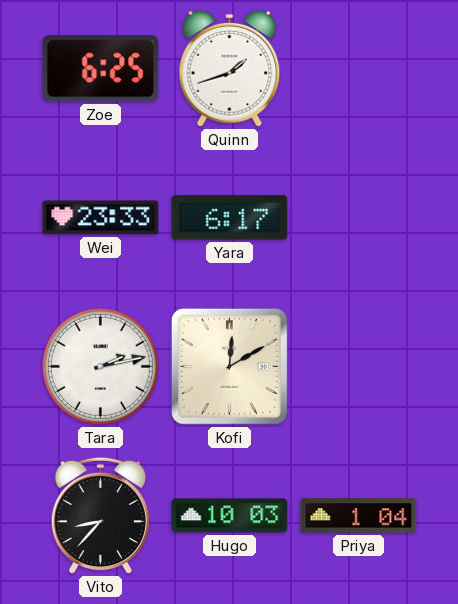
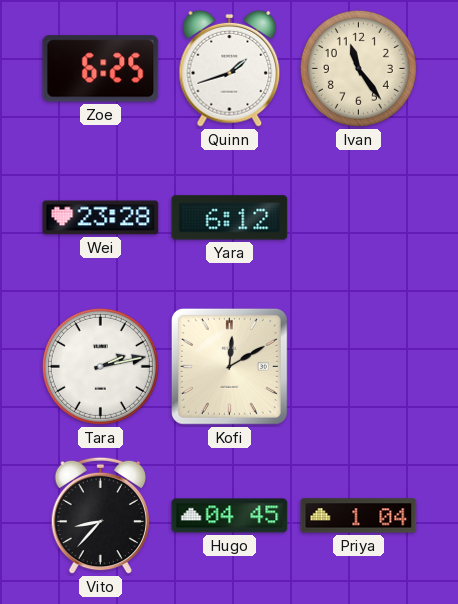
Ivan: none -> 11:24 (358, 68)
Wei: 23:33 -> 23:28 (101, 218)
Yara: 6:17 -> 6:12 (230, 218)
Hugo: 10:03 -> 04:45 (230, 516)
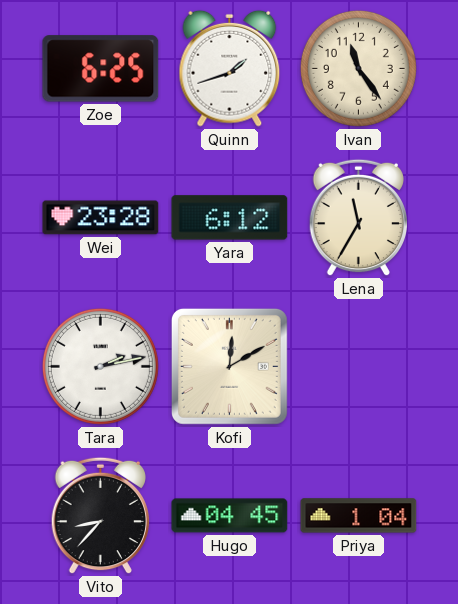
Lena: none -> 11:35 (358, 218)
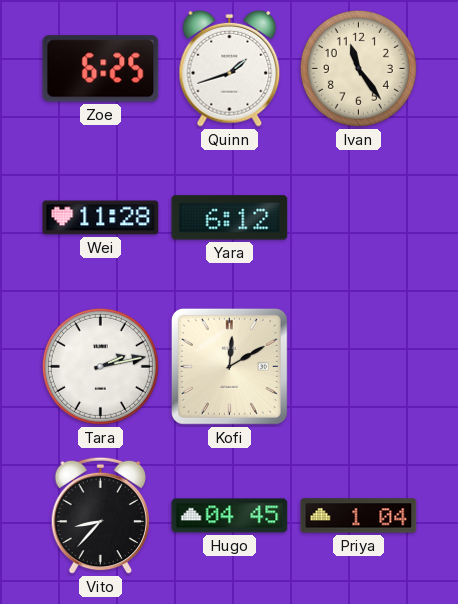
Wei: 23:28 -> 11:28 (101, 218)
Lena: 11:35 -> none (358, 218)
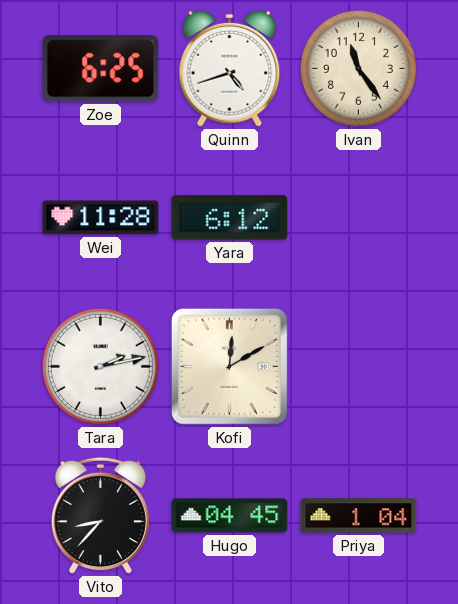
Quinn: 1:42 -> 4:42 (230, 68)
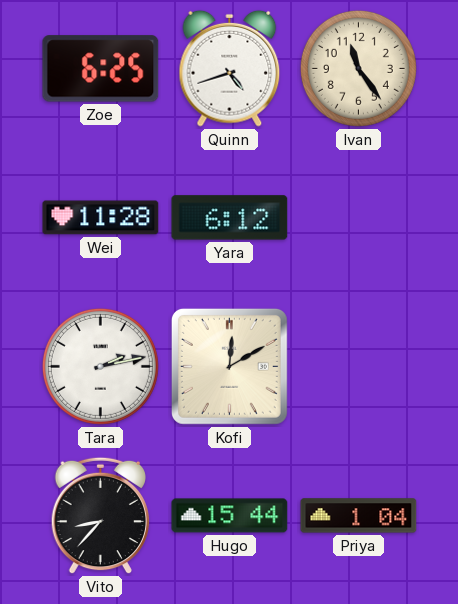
Hugo: 04:45 -> 15:44 (230, 516)
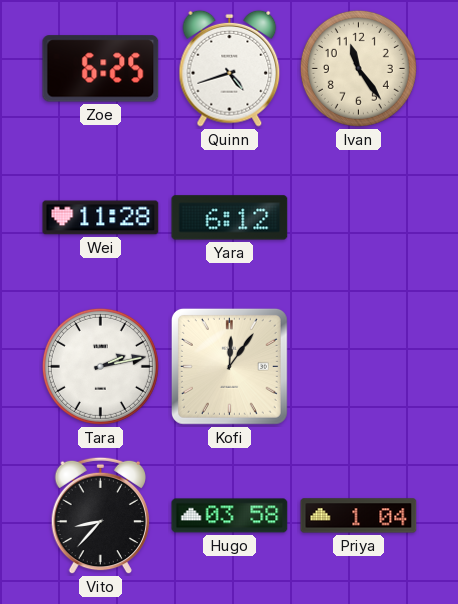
Kofi: 12:10 -> 12:06 (229, 366)
Hugo: 15:44 -> 03:58 (230, 516)
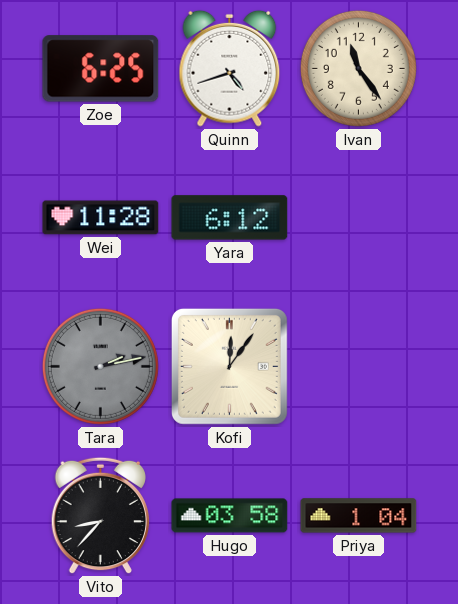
Tara dial: white -> grey (100, 366)
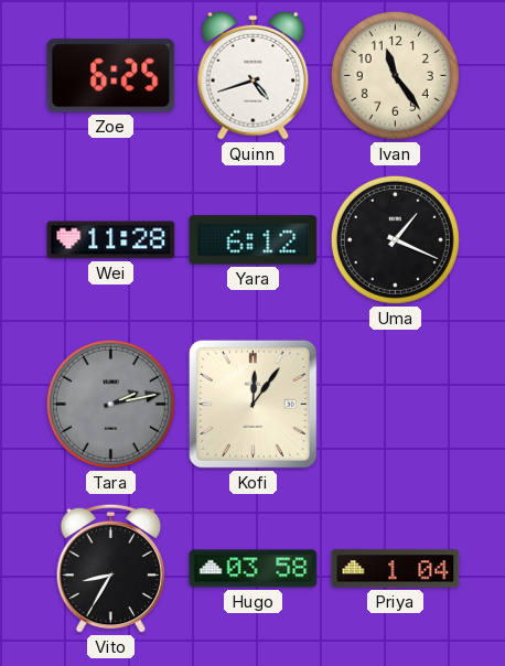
Uma: none -> 1:19 (395, 239)
Vito: 8:37 -> 8:35 (110, 569)
